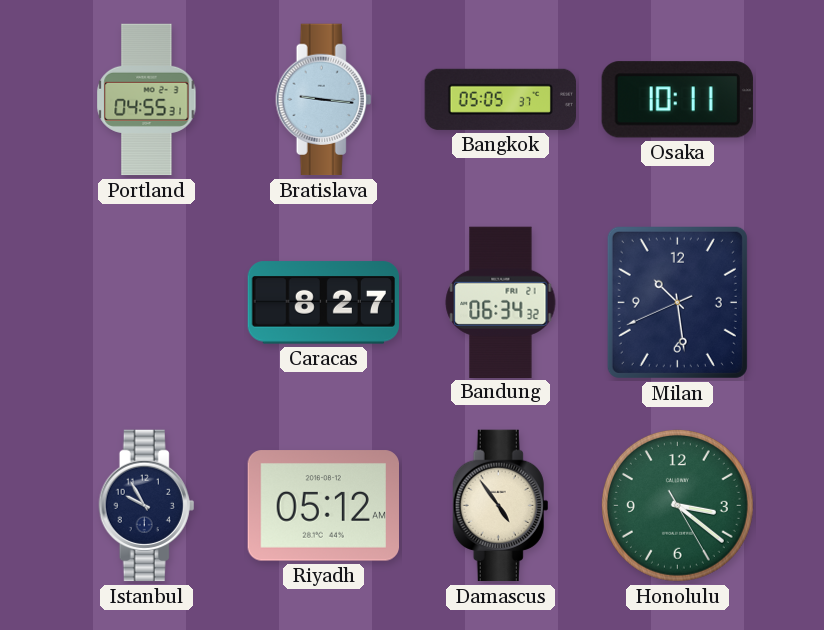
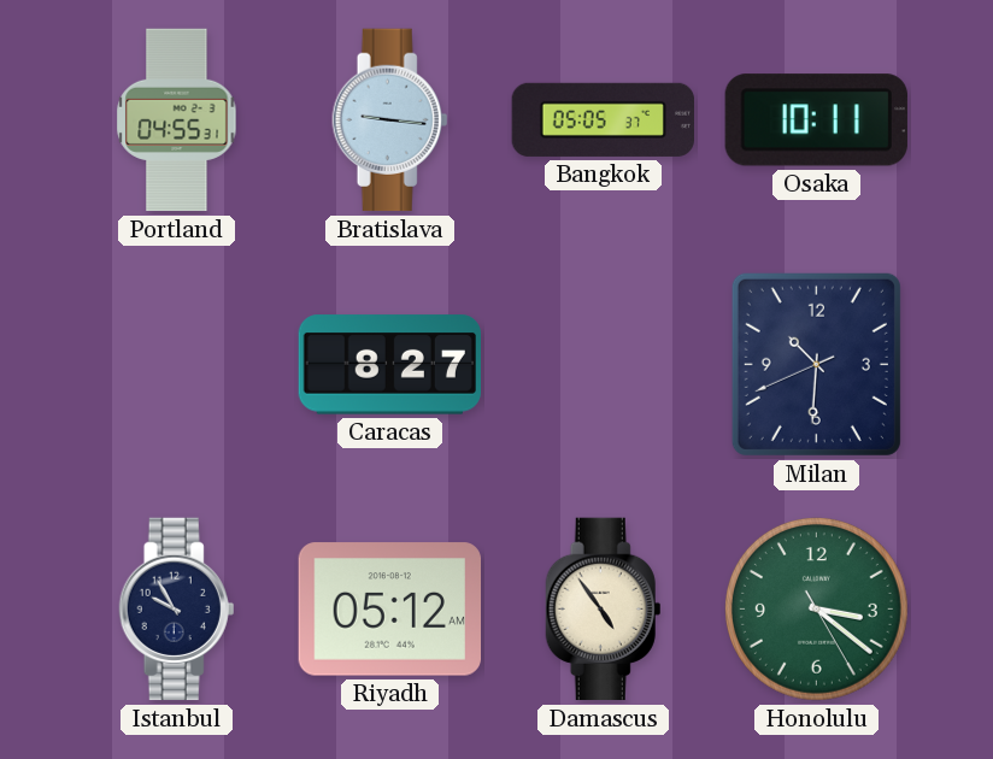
Bandung: 06:34 -> none (501, 302)
Milan: 10:28 -> 10:30 (816, 364)
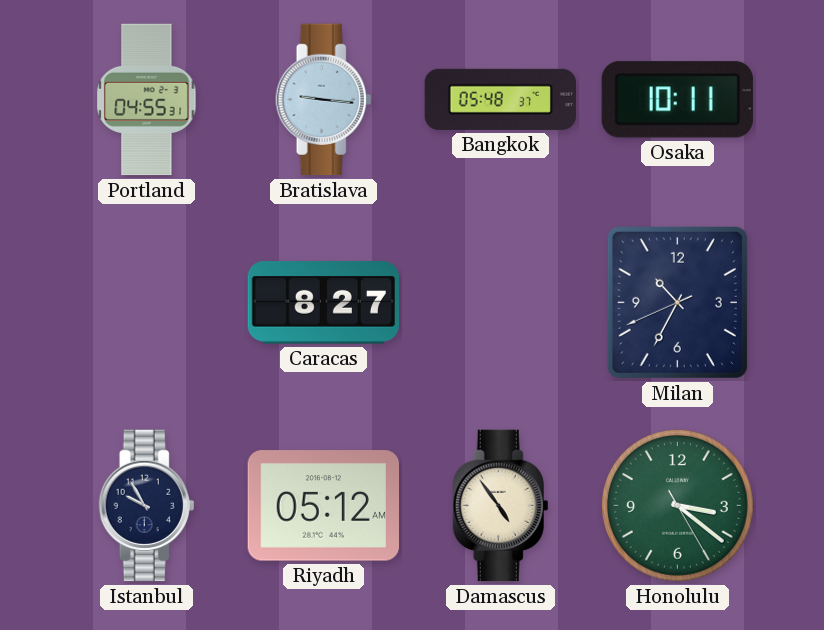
Bangkok: 05:05 -> 05:48 (500, 99)
Milan: 10:30 -> 10:34 (677, 302)
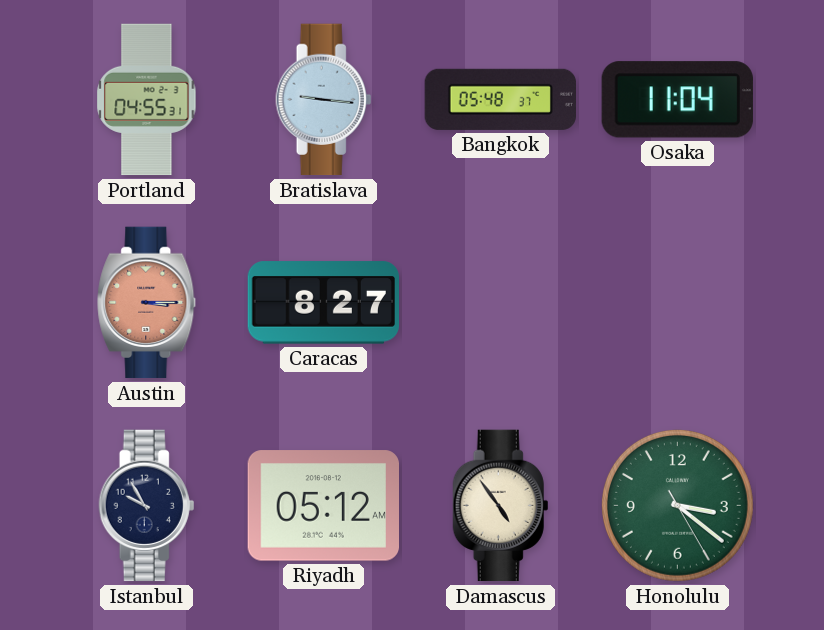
Osaka: 10:11 -> 11:04 (677, 100)
Austin: none -> 3:15 (147, 303)
Milan: 10:34 -> none (677, 302)
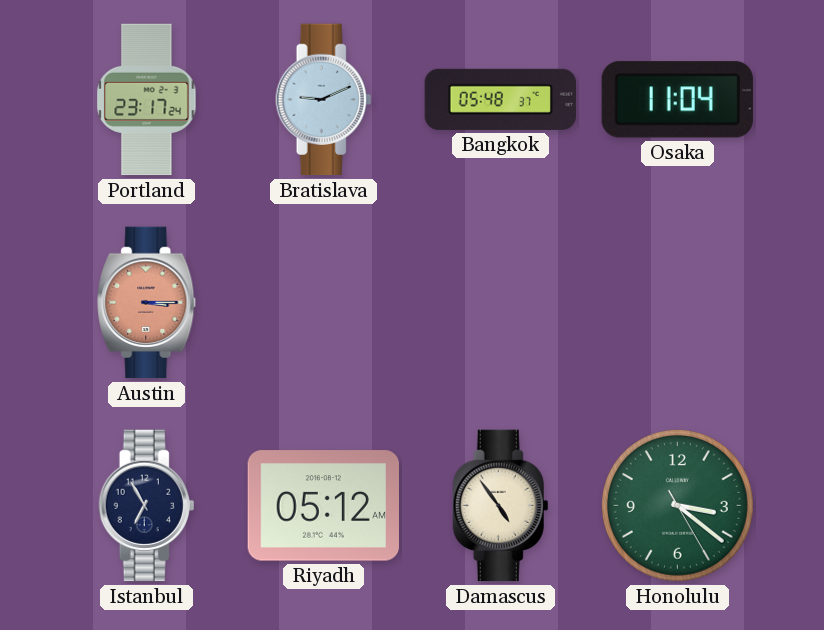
Portland: 04:55 -> 23:17 (147, 100)
Bratislava: 9:16 -> 9:11 (324, 100)
Caracas: 8:27 -> none (323, 303)
Istanbul: 9:55 -> 6:55 (147, 506)
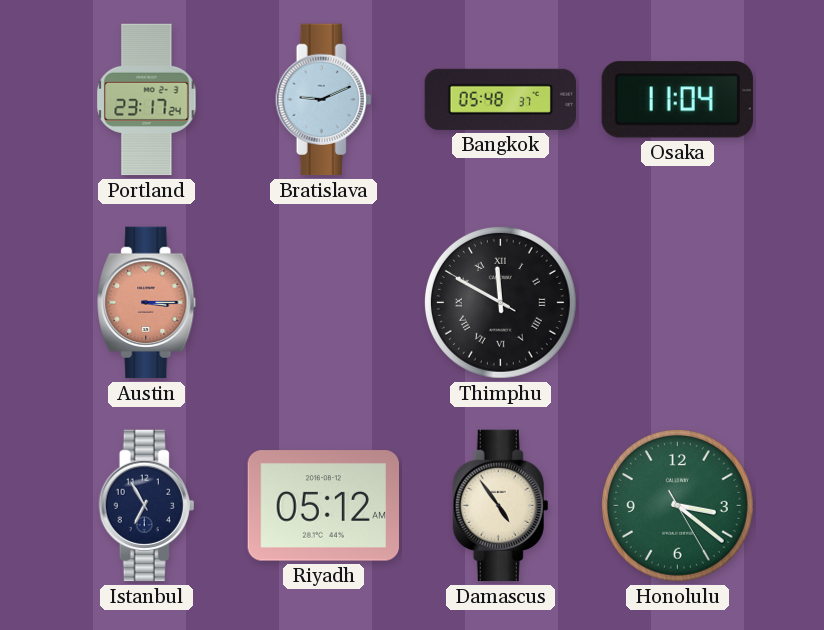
Thimphu: none -> 11:49 (500, 302)
